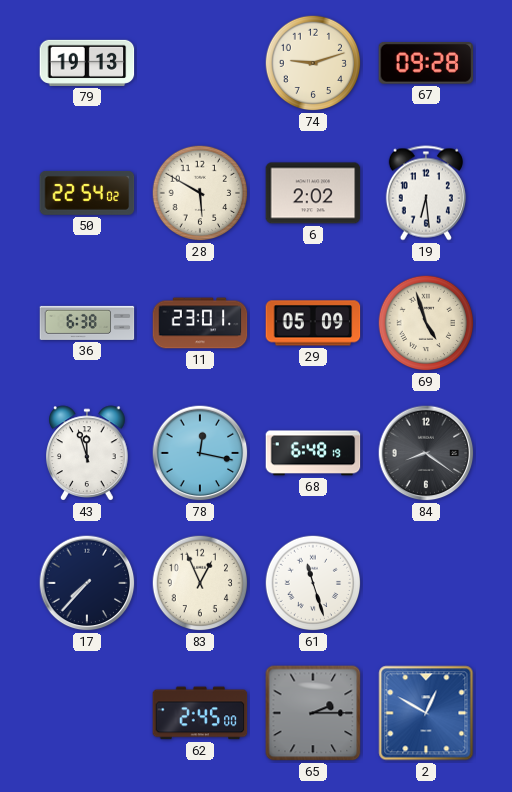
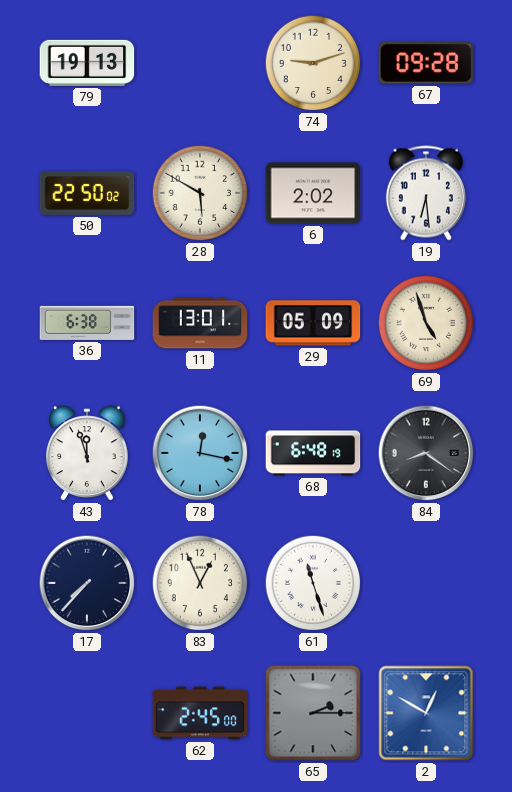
50: 22:54 -> 22:50 (87, 193)
11: 23:01 -> 13:01 (200, 323)
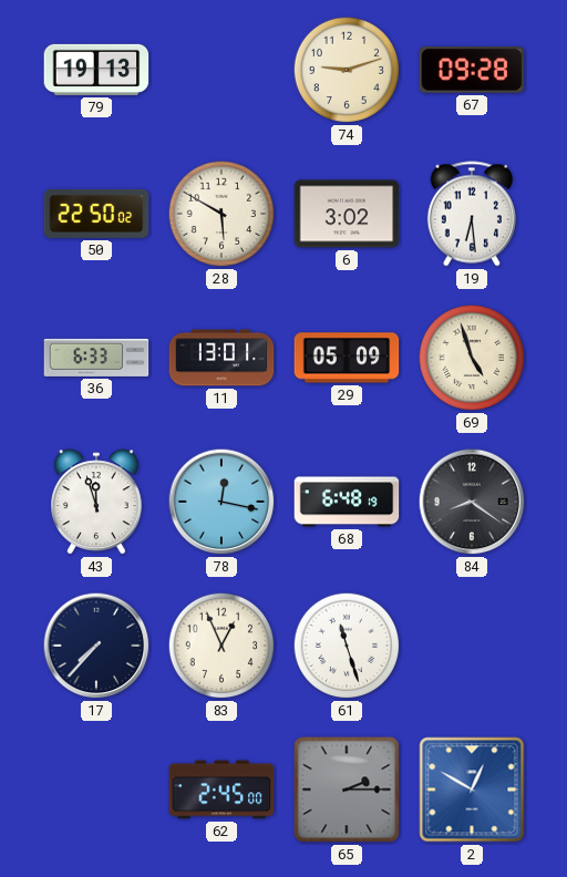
6: 2:02 -> 3:02 (347, 214)
36: 6:38 -> 6:33 (96, 358)
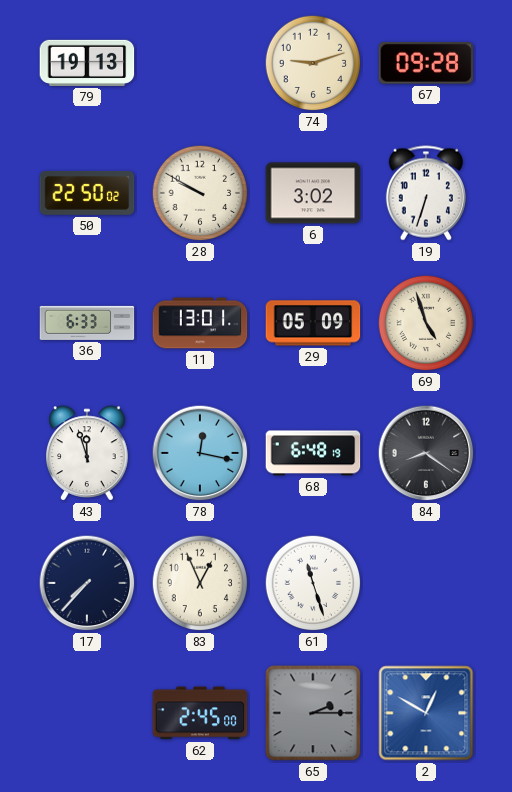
28: 5:50 -> 9:50 (200, 193)
19: 6:29 -> 6:33 (426, 193)
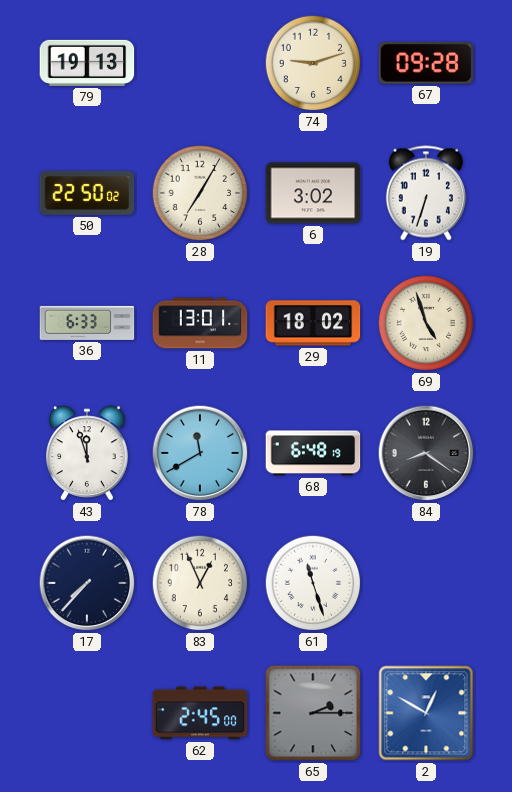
28: 9:50 -> 7:05 (200, 193)
29: 05:09 -> 18:02 (313, 323)
78: 12:17 -> 11:40 (200, 453)
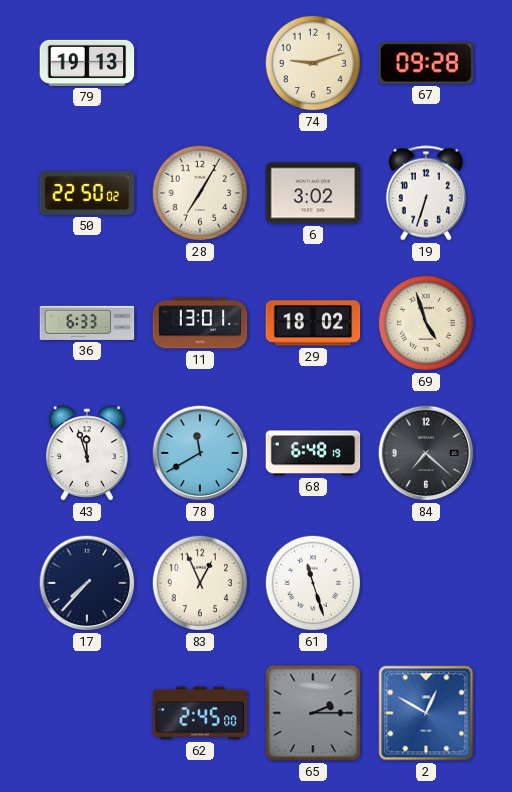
84: 8:21 -> 7:22 (426, 453)
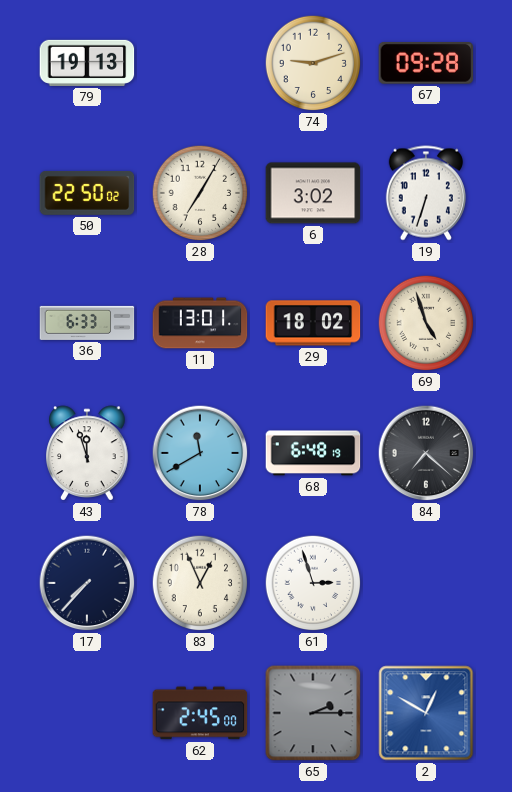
61: 11:27 -> 2:57 (313, 583)
